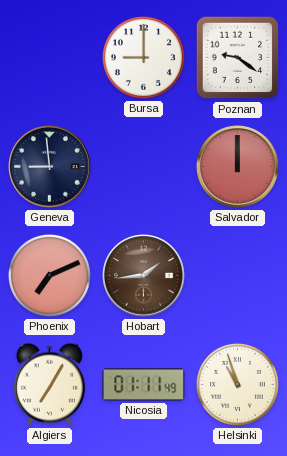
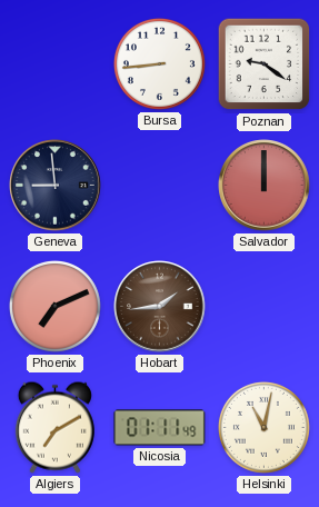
Bursa: 9:00 -> 8:44 (159, 63)
Algiers: 7:05 -> 7:10 (54, 427)
Helsinki: 10:57 -> 11:02 (263, 427)
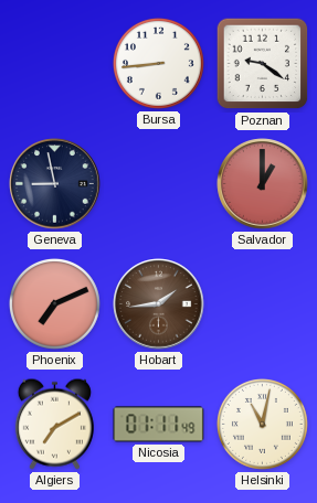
Geneva: 8:59 -> 8:58 (55, 184)
Salvador: 12:00 -> 1:00 (263, 184)
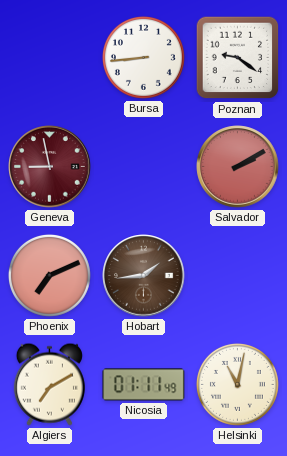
Geneva dial: navy -> burgundy (50, 167)
Salvador: 1:00 -> 2:10 (238, 167)
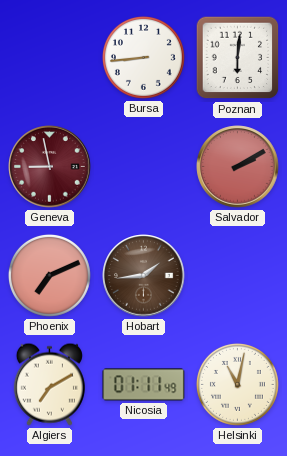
Poznan: 9:21 -> 6:01 (238, 58)
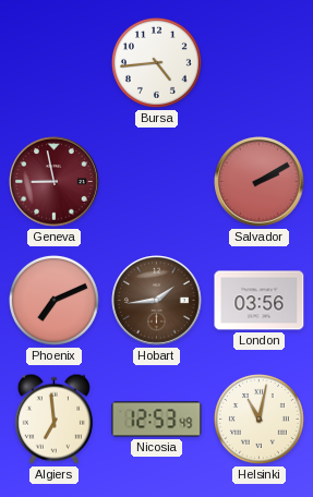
Bursa: 8:44 -> 4:44 (156, 62)
Poznan: 6:01 -> none (238, 58)
London: none -> 03:56 (260, 301)
Algiers: 7:10 -> 6:59 (53, 419)
Nicosia: 01:11 -> 12:53 (157, 420)
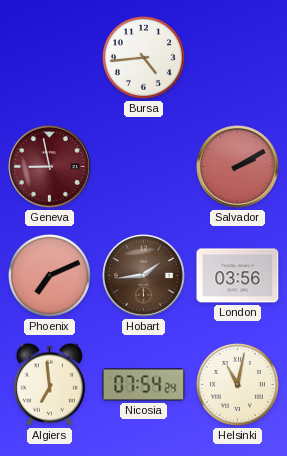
Nicosia: 12:53 -> 07:54 (144, 385)
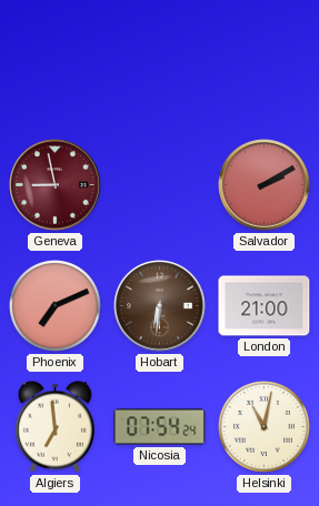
Bursa: 4:44 -> none (143, 57)
Hobart: 1:44 -> 6:31 (160, 306)
London: 03:56 -> 21:00 (265, 306)
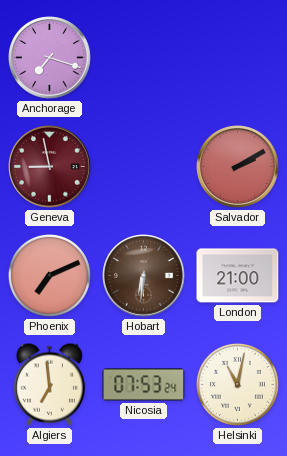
Anchorage: none -> 7:18 (50, 58)
Nicosia: 07:54 -> 07:53 (144, 385)
